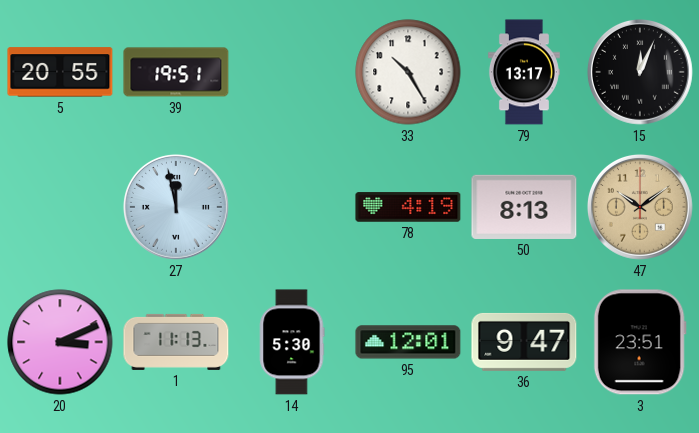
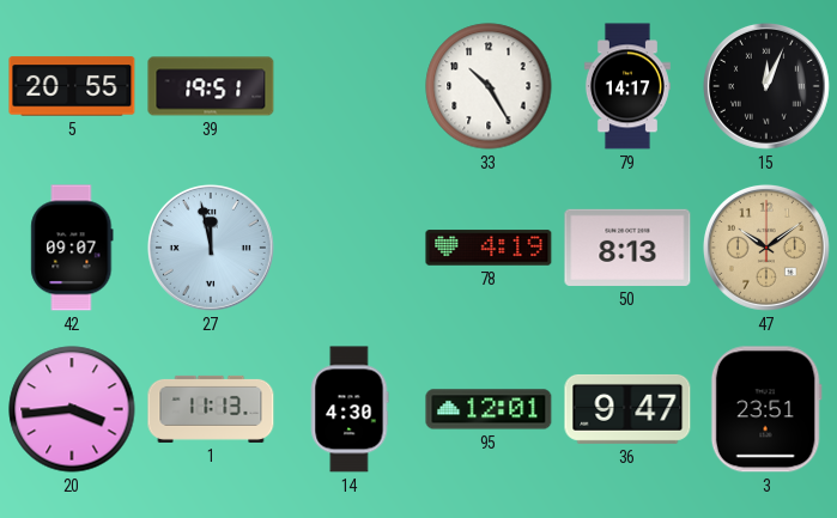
79: 13:17 -> 14:17 (627, 86)
42: none -> 09:07 (72, 248)
20: 3:11 -> 3:44 (72, 409)
14: 5:30 -> 4:30 (350, 409)
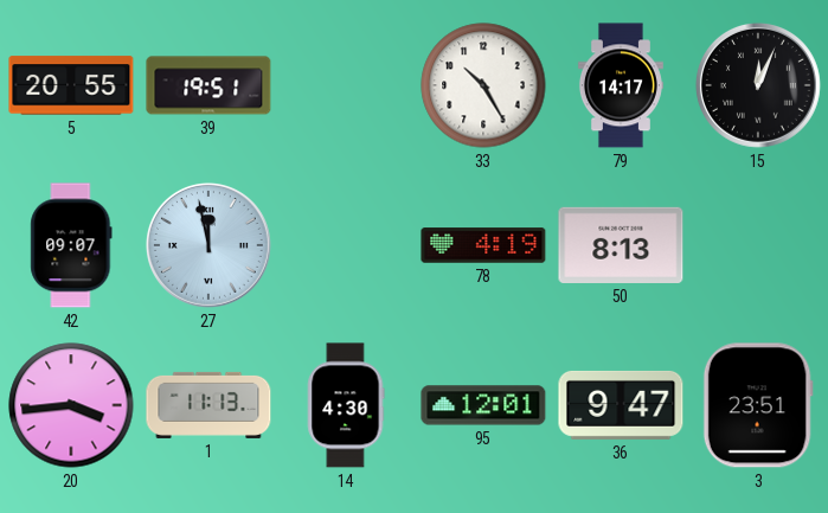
47: 10:09 -> none (766, 248)
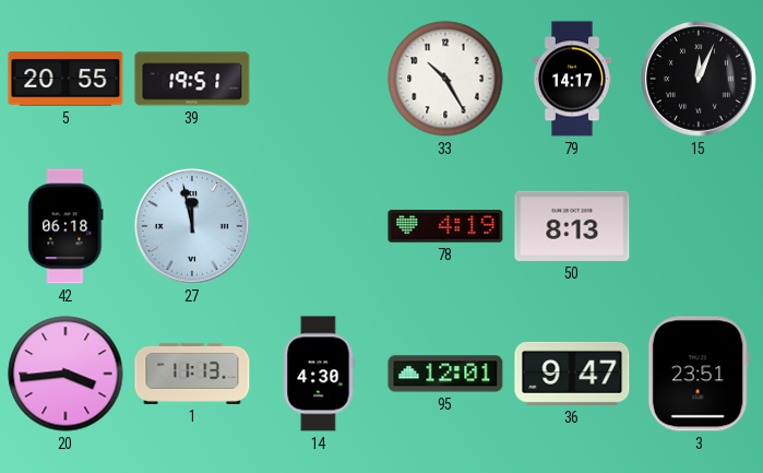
42: 09:07 -> 06:18 (65, 226)
